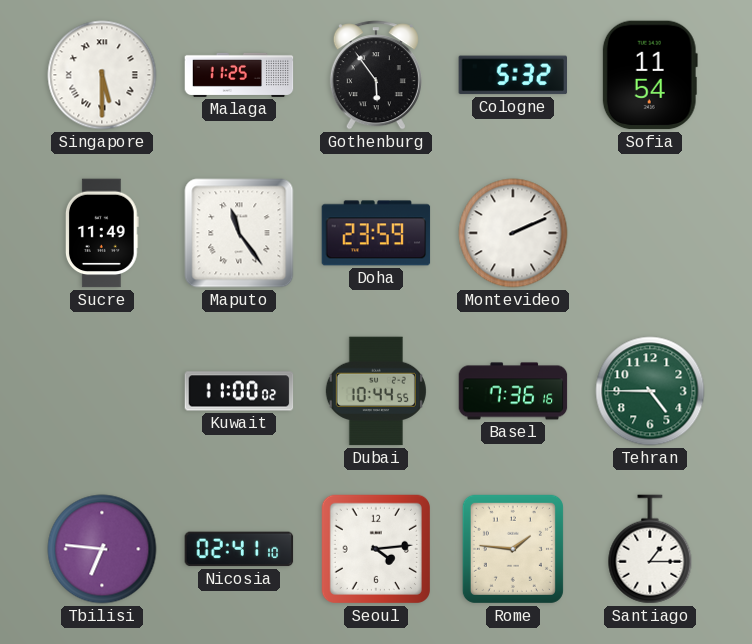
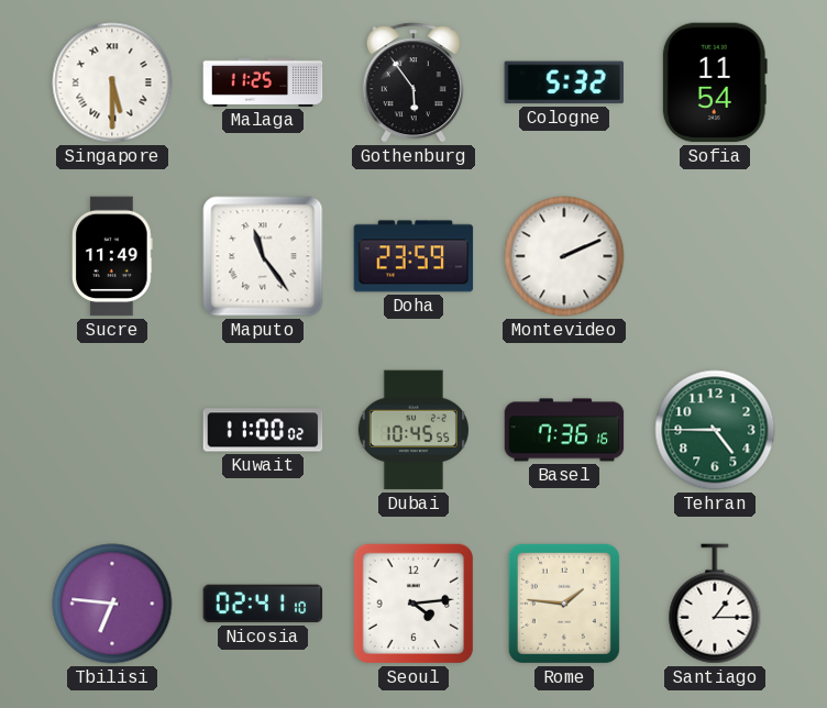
Dubai: 10:44 -> 10:45 (413, 430)
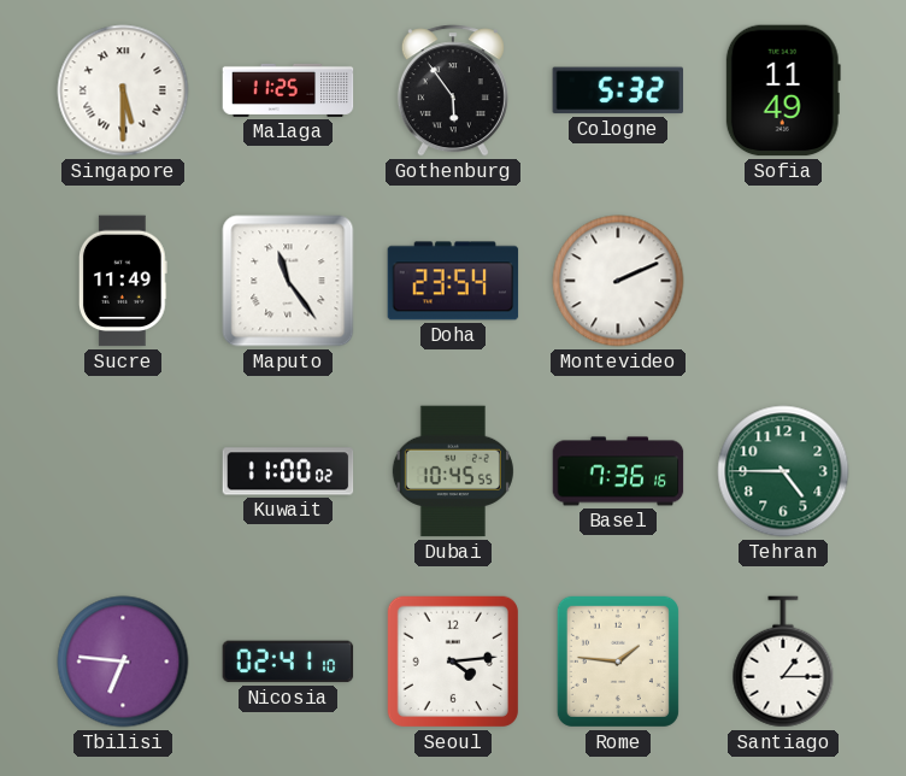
Sofia: 11:54 -> 11:49 (783, 90)
Doha: 23:59 -> 23:54 (453, 281)
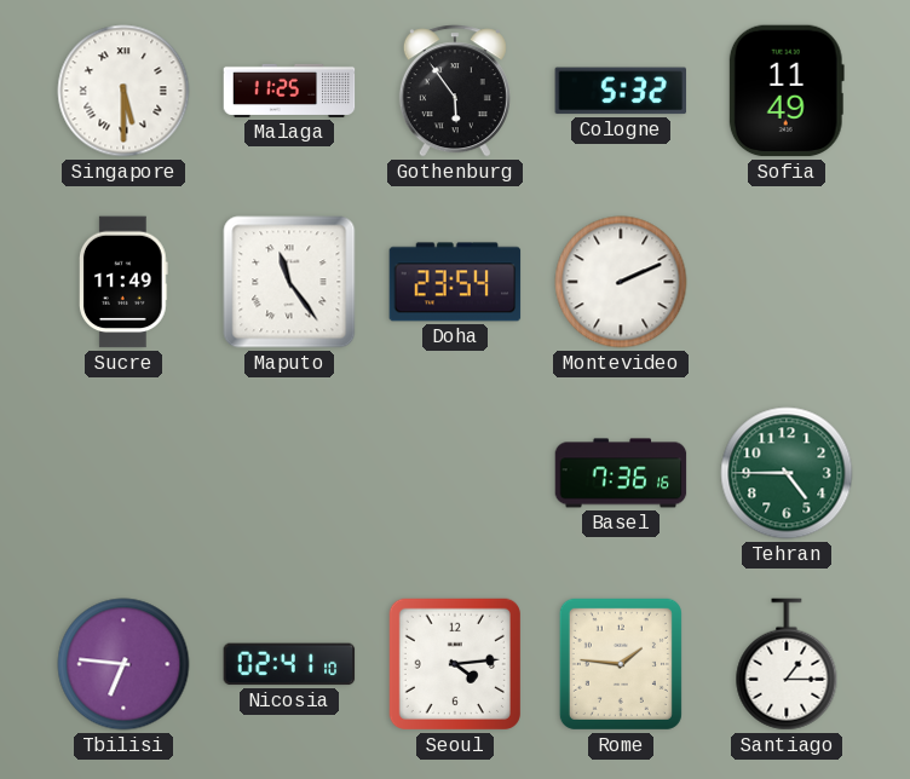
Kuwait: 11:00 -> none (288, 471)
Dubai: 10:45 -> none (453, 471)
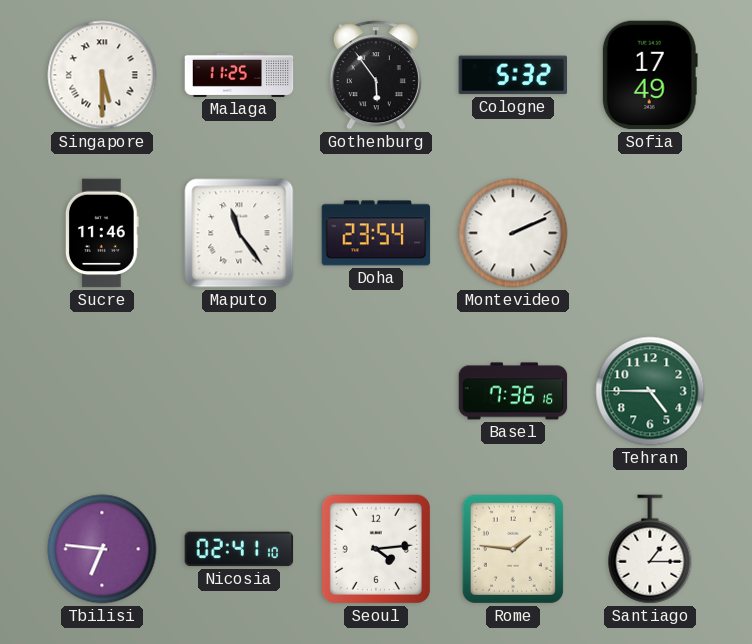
Sofia: 11:49 -> 17:49 (650, 75)
Sucre: 11:49 -> 11:46 (103, 233)
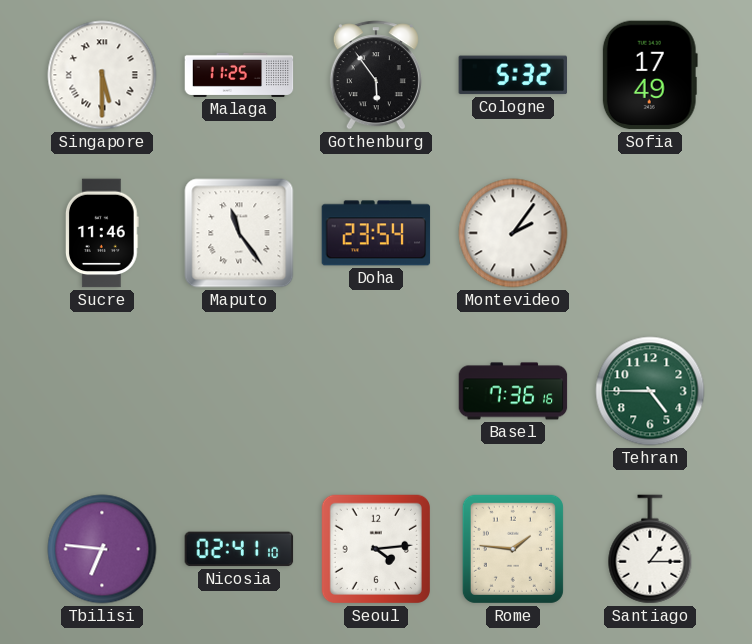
Montevideo: 2:11 -> 2:06 (513, 233)
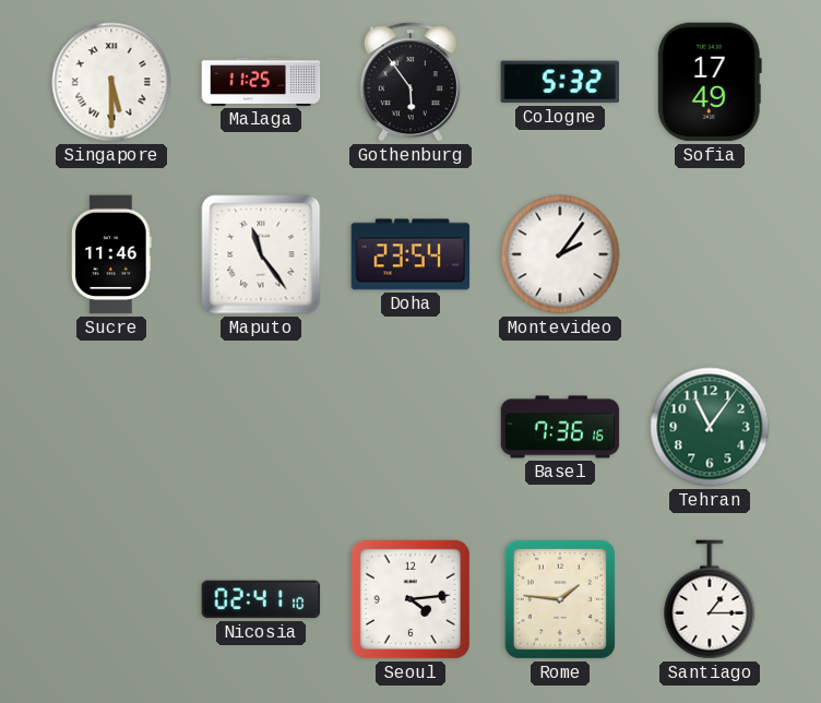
Tehran: 4:45 -> 11:06 (710, 427)
Tbilisi: 6:46 -> none (102, 549)
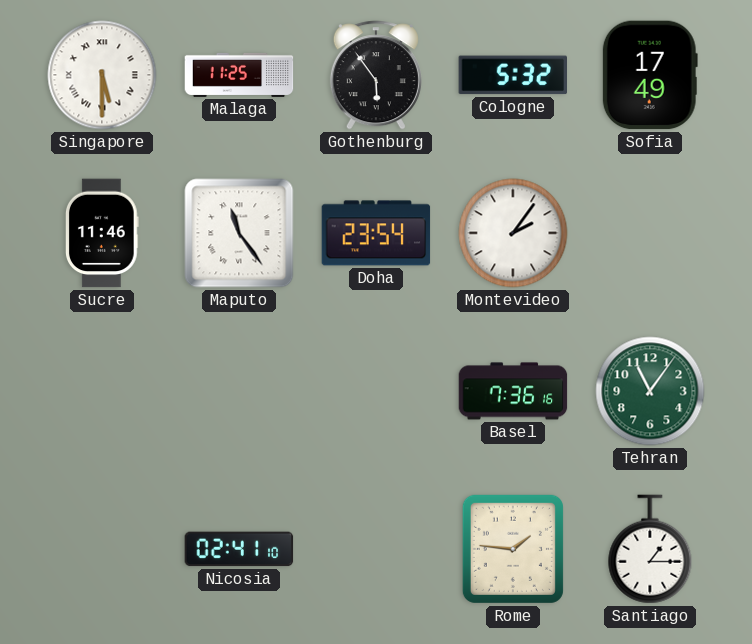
Seoul: 4:14 -> none (410, 599)
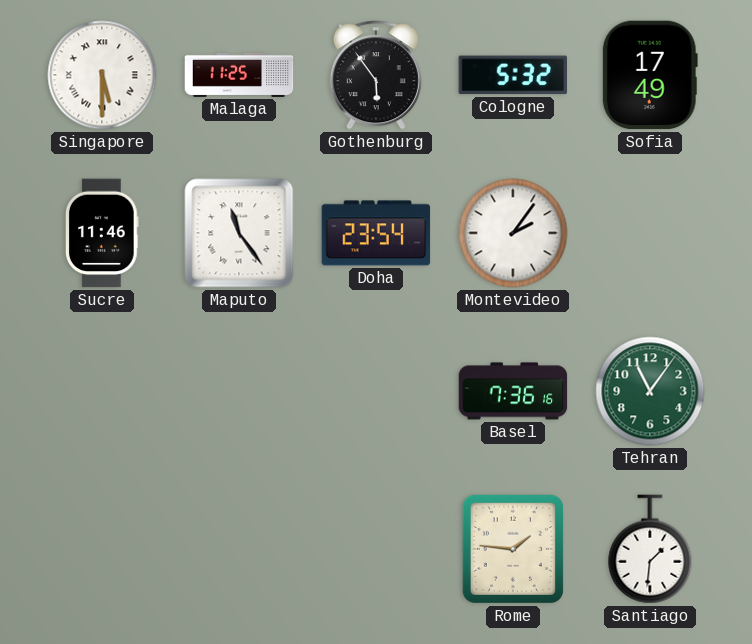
Nicosia: 02:41 -> none (239, 549)
Santiago: 1:15 -> 1:31 (650, 549)
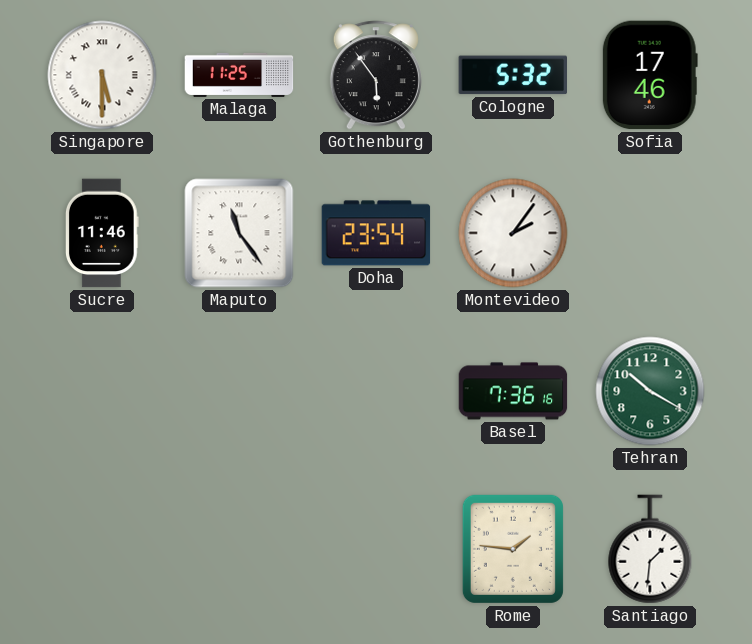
Sofia: 17:49 -> 17:46 (650, 75)
Tehran: 11:06 -> 10:20 (650, 391)
